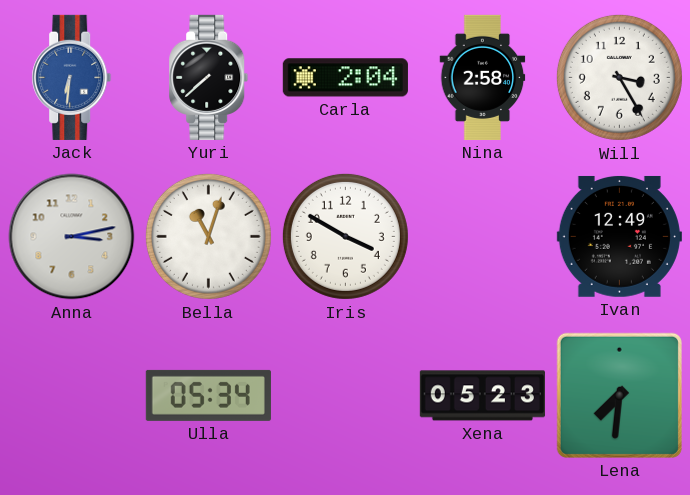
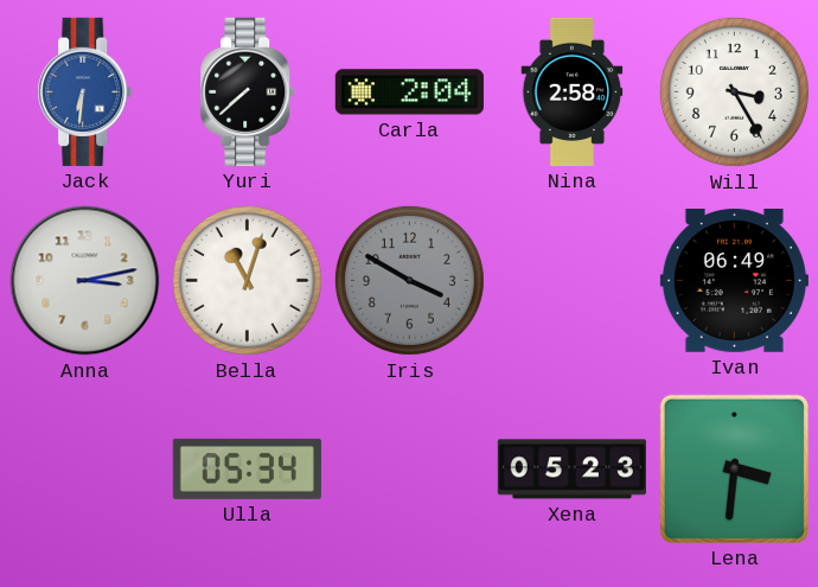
Iris dial: white -> grey (409, 280)
Ivan: 12:49 -> 06:49 (734, 281)
Lena: 7:31 -> 3:31 (734, 468)
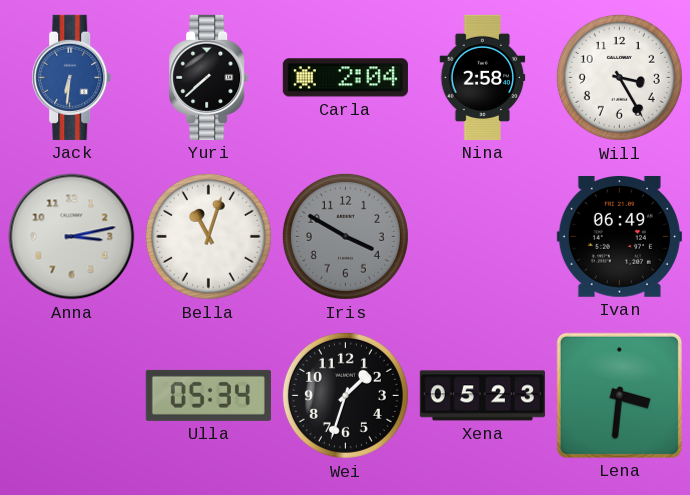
Wei: none -> 1:33 (345, 395)
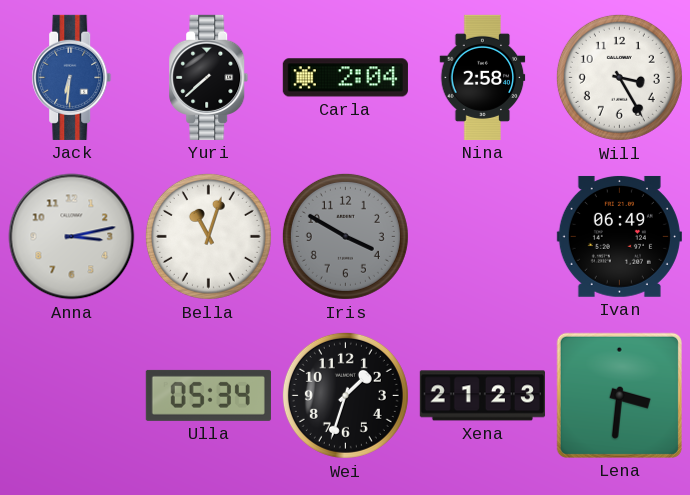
Xena: 05:23 -> 21:23 (482, 396)
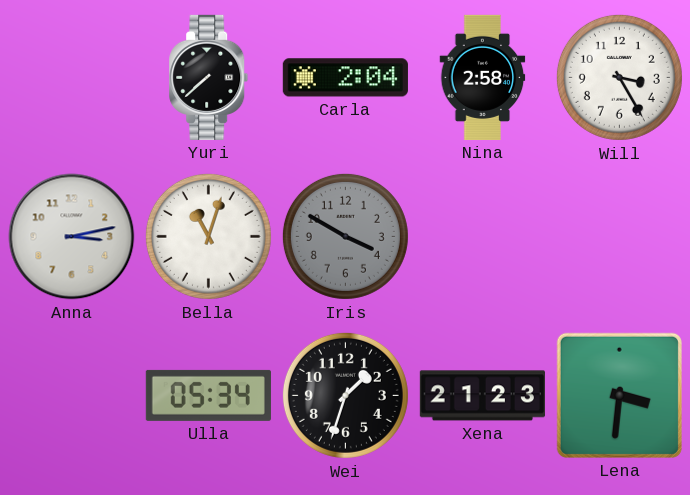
Jack: 6:31 -> none (72, 77)
Ivan: 06:49 -> none (619, 237)
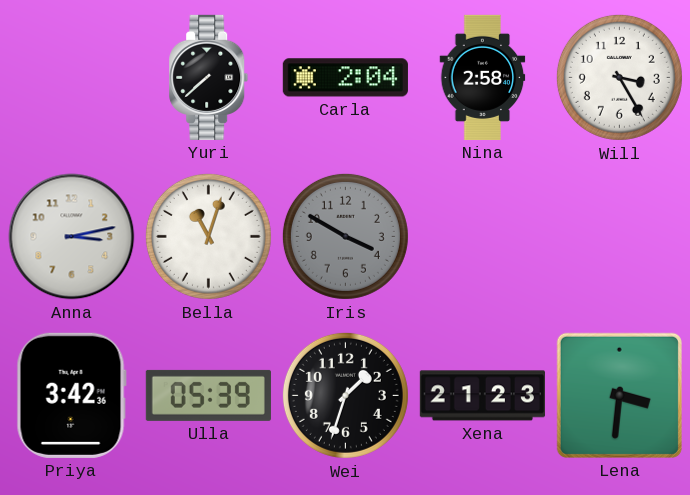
Priya: none -> 3:42 (71, 395)
Ulla: 05:34 -> 05:39 (208, 395)
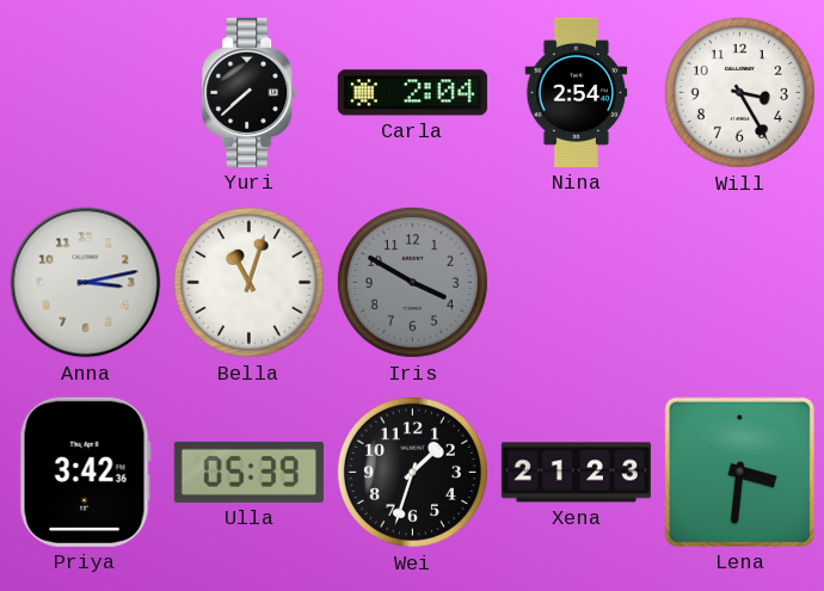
Nina: 2:58 -> 2:54 (577, 92)
